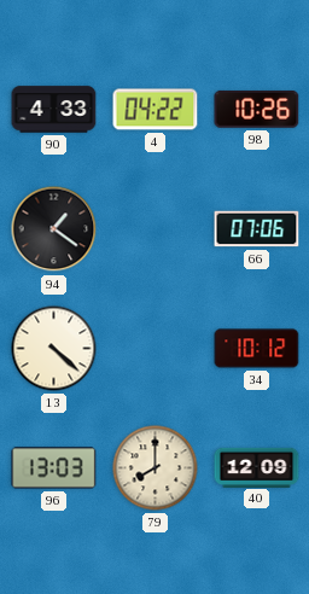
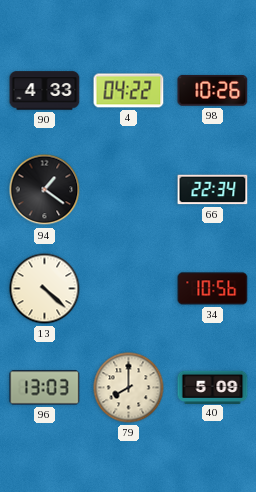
66: 07:06 -> 22:34 (213, 190)
34: 10:12 -> 10:56 (213, 289)
40: 12:09 -> 5:09 (213, 387)
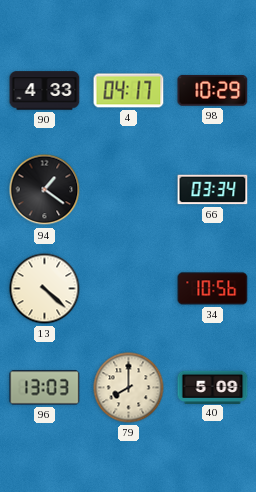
4: 04:22 -> 04:17 (129, 91)
98: 10:26 -> 10:29 (213, 90)
66: 22:34 -> 03:34 (213, 190)
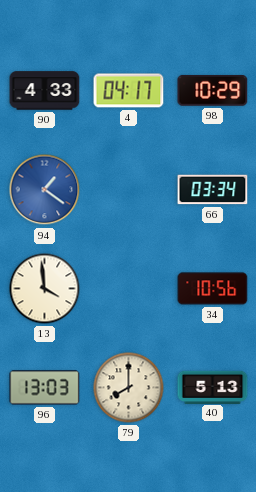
94 dial: black -> blue (45, 190)
13: 4:22 -> 3:59 (45, 289)
40: 5:09 -> 5:13 (213, 387)
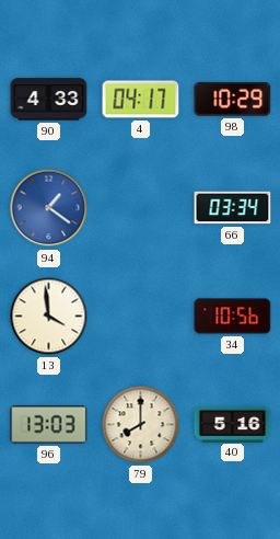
40: 5:13 -> 5:16 (233, 424)
